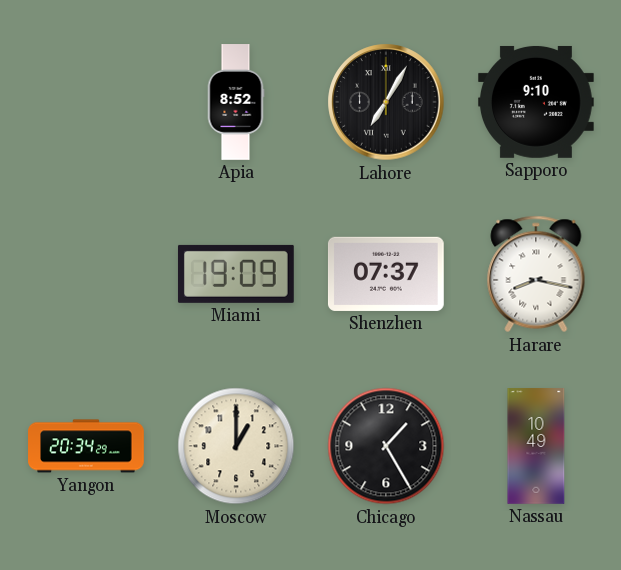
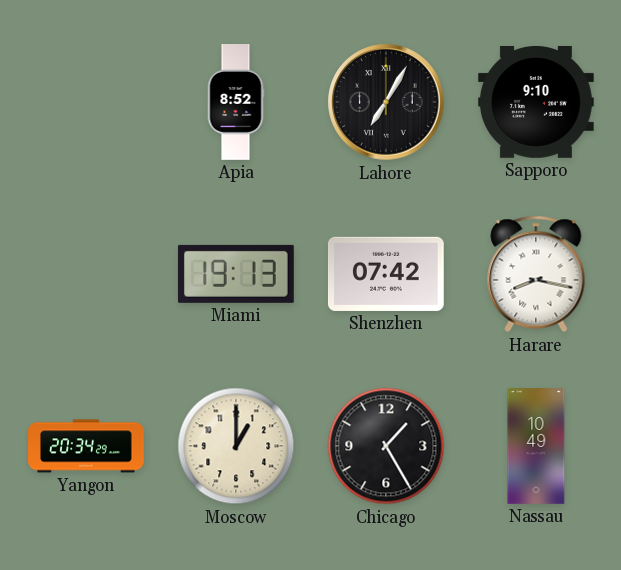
Miami: 19:09 -> 19:13 (236, 274)
Shenzhen: 07:37 -> 07:42 (386, 274)
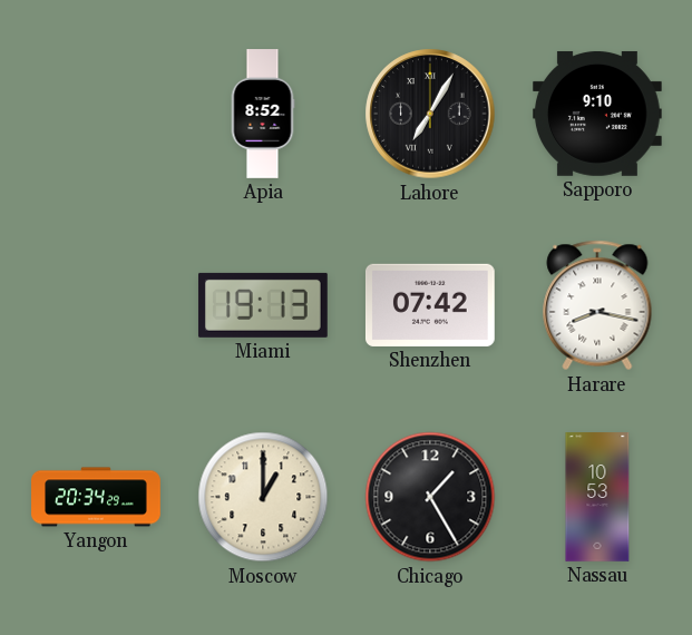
Nassau: 10:49 -> 10:53 (597, 497)
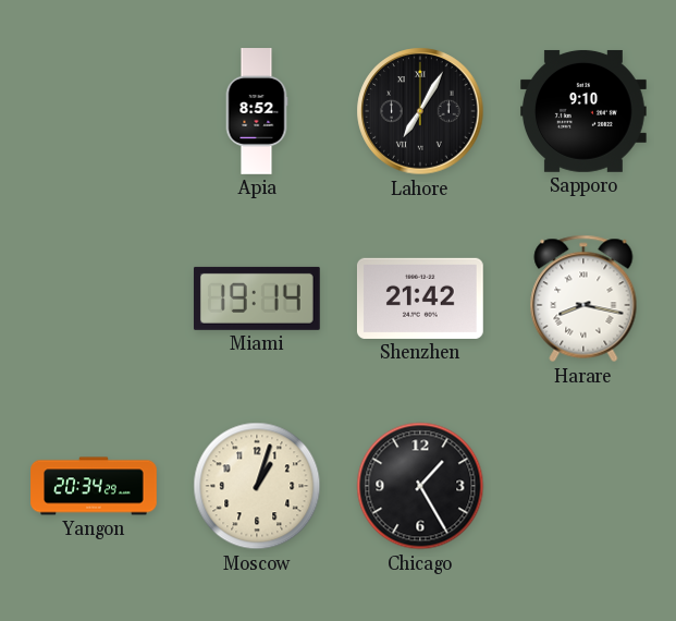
Miami: 19:13 -> 19:14 (257, 299)
Shenzhen: 07:42 -> 21:42 (420, 299)
Moscow: 1:00 -> 1:03 (257, 486)
Nassau: 10:53 -> none (597, 497)
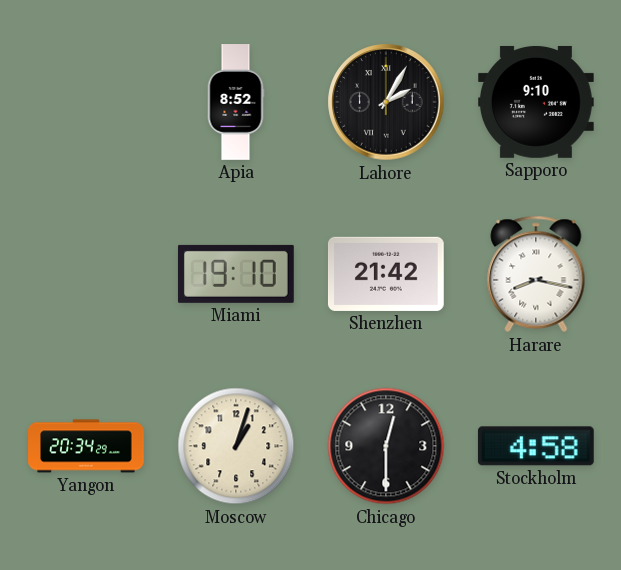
Lahore: 7:05 -> 2:05 (386, 102)
Miami: 19:14 -> 19:10 (236, 274)
Chicago: 1:25 -> 12:30 (386, 446)
Stockholm: none -> 4:58 (536, 446)
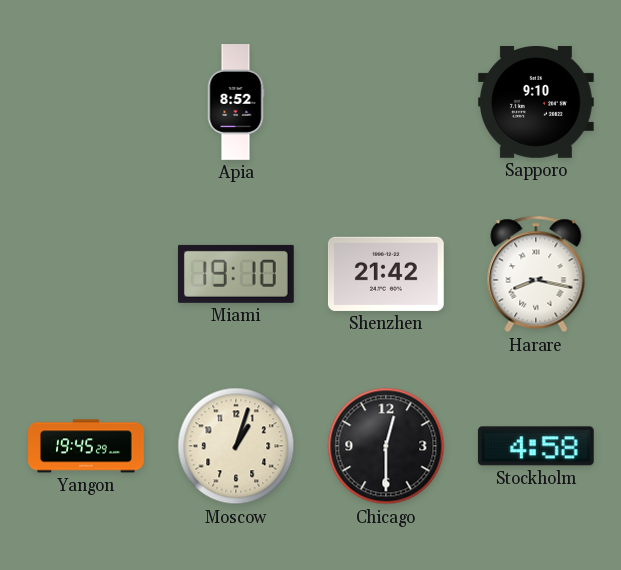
Lahore: 2:05 -> none (386, 102)
Yangon: 20:34 -> 19:45 (86, 446)
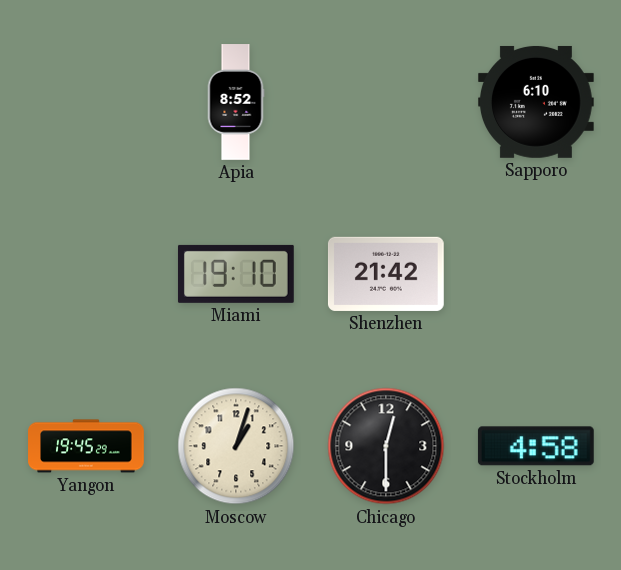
Sapporo: 9:10 -> 6:10 (537, 102)
Harare: 8:17 -> none (536, 274)
